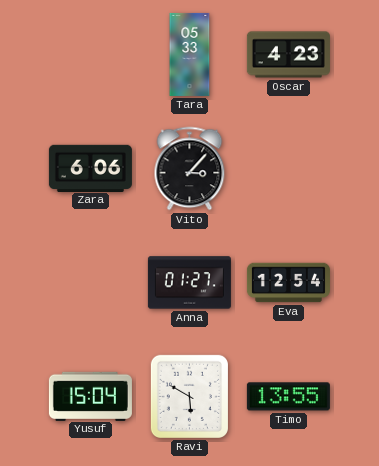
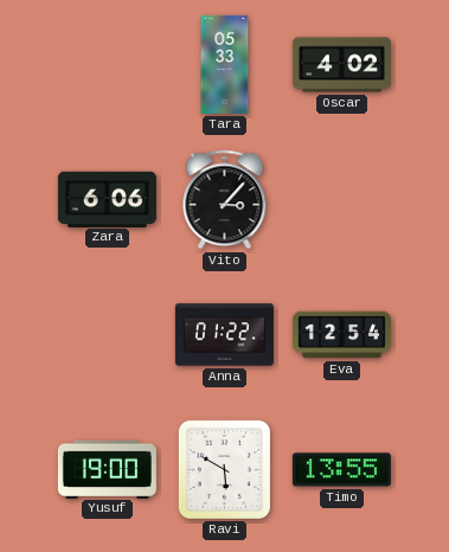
Oscar: 4:23 -> 4:02 (341, 65)
Anna: 01:27 -> 01:22 (224, 335)
Yusuf: 15:04 -> 19:00 (107, 469)
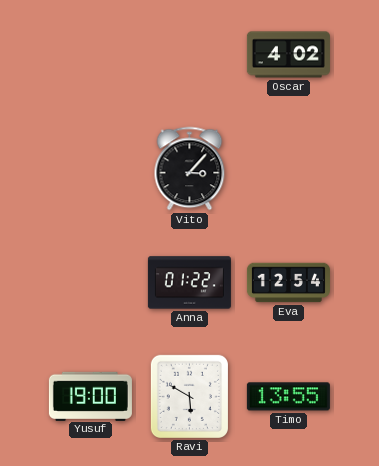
Tara: 05:33 -> none (225, 64)
Zara: 6:06 -> none (107, 199)
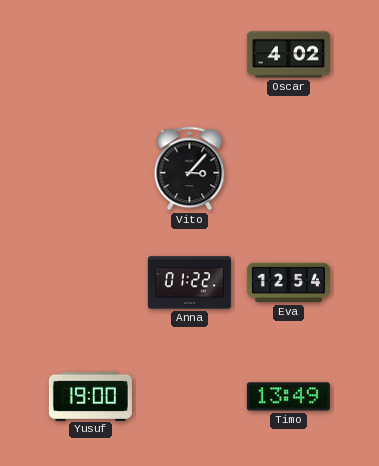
Ravi: 5:50 -> none (189, 396)
Timo: 13:55 -> 13:49 (288, 397)
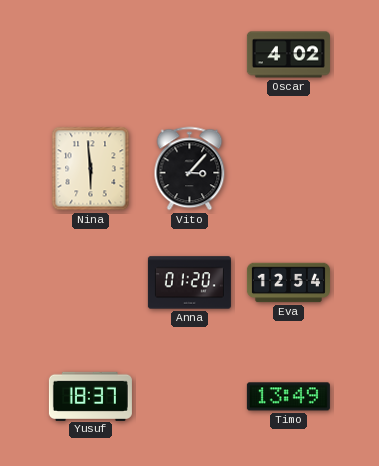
Nina: none -> 5:59 (91, 169)
Anna: 01:22 -> 01:20 (189, 283)
Yusuf: 19:00 -> 18:37 (90, 396)
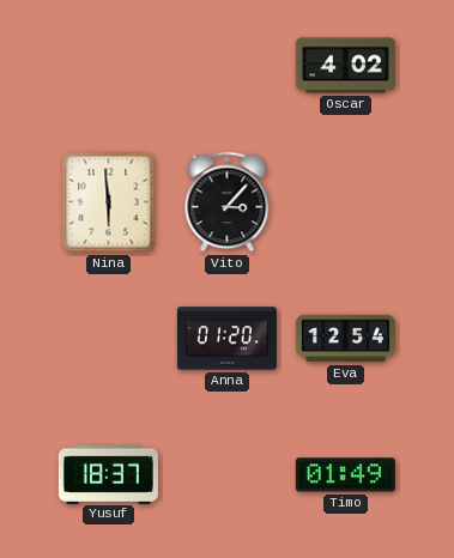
Timo: 13:49 -> 01:49 (345, 475)
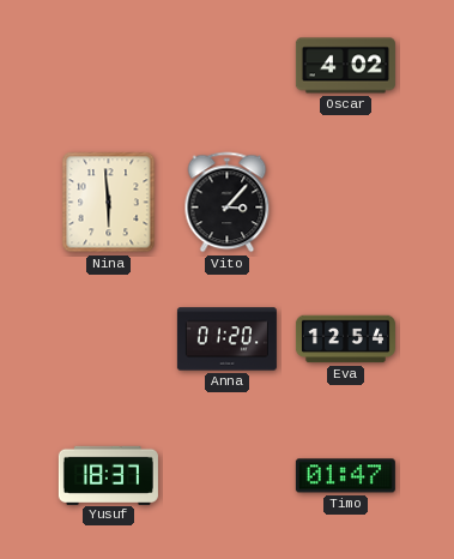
Timo: 01:49 -> 01:47 (345, 476)
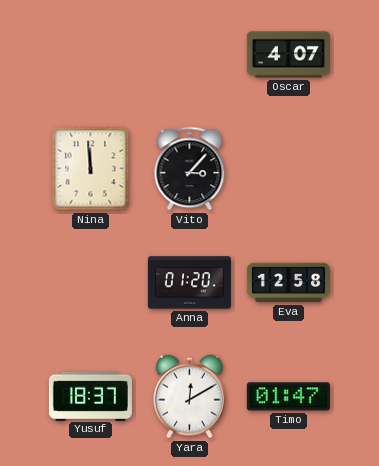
Oscar: 4:02 -> 4:07 (288, 55)
Nina: 5:59 -> 11:59 (91, 169)
Eva: 12:54 -> 12:58 (288, 283)
Yara: none -> 12:10 (190, 397)
